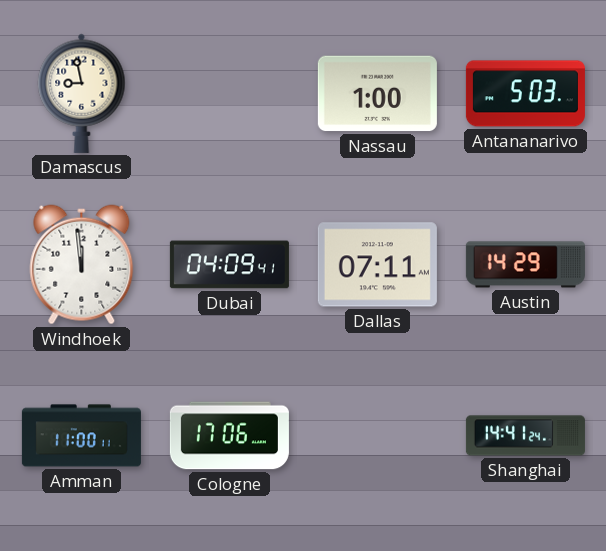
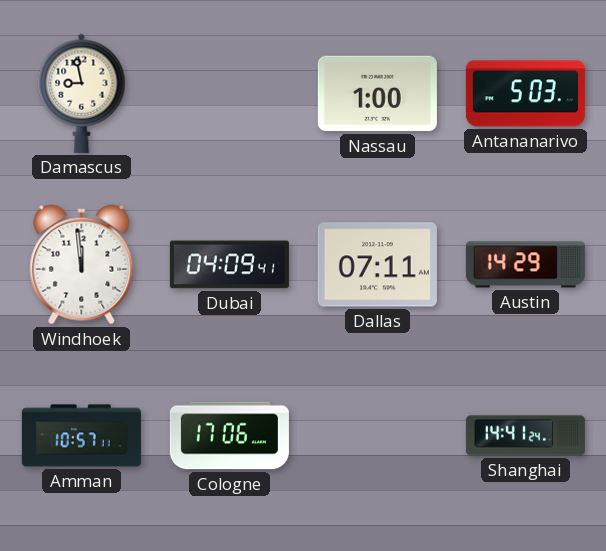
Amman: 11:00 -> 10:57 (81, 436)
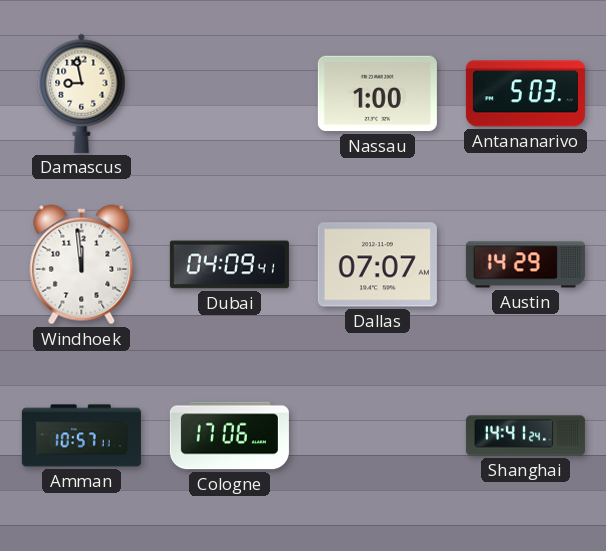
Dallas: 07:11 -> 07:07 (377, 265)
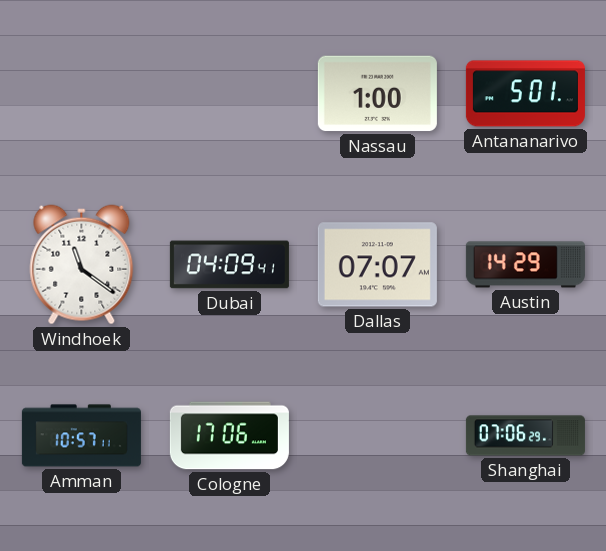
Damascus: 8:58 -> none (82, 93)
Antananarivo: 5:03 -> 5:01 (525, 94)
Windhoek: 11:59 -> 11:21 (82, 265)
Shanghai: 14:41 -> 07:06 (525, 436)
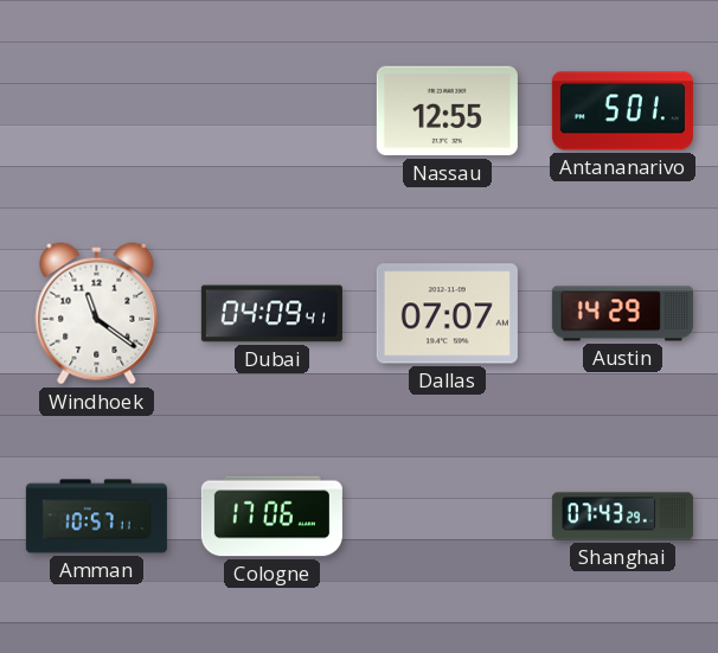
Nassau: 1:00 -> 12:55 (447, 111)
Shanghai: 07:06 -> 07:43 (622, 517)
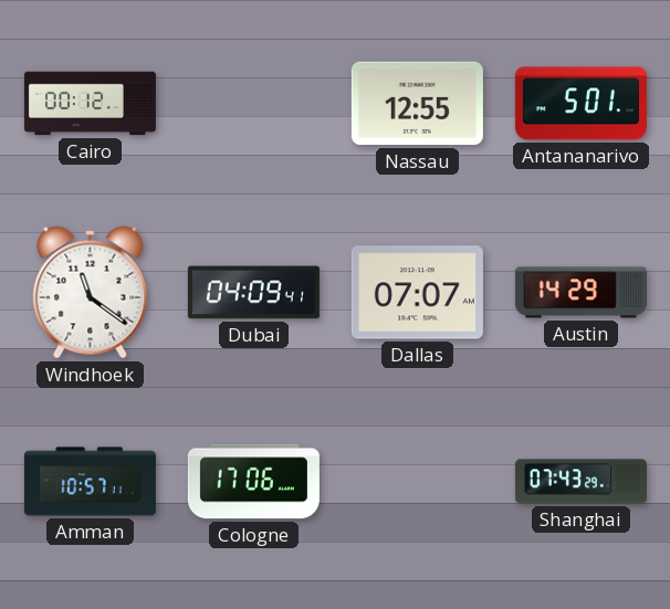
Cairo: none -> 00:12 (90, 104)
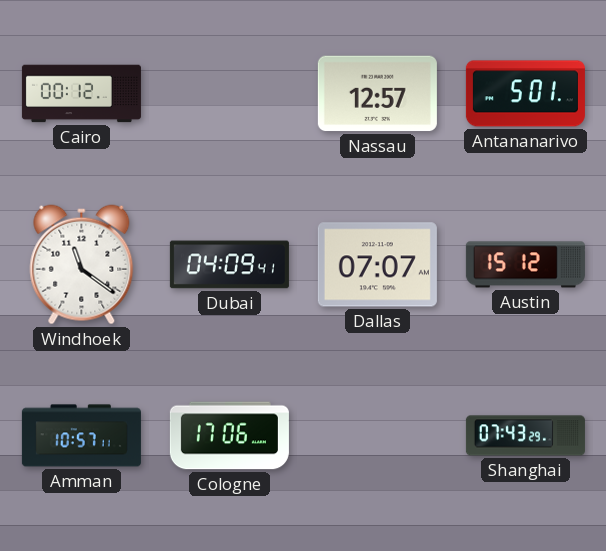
Nassau: 12:55 -> 12:57 (377, 94)
Austin: 14:29 -> 15:12 (525, 265)
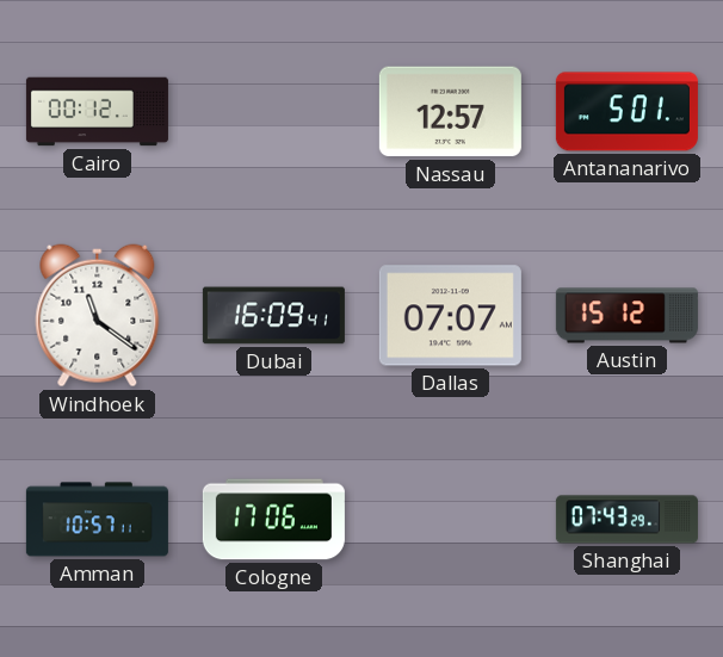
Dubai: 04:09 -> 16:09 (273, 316)
